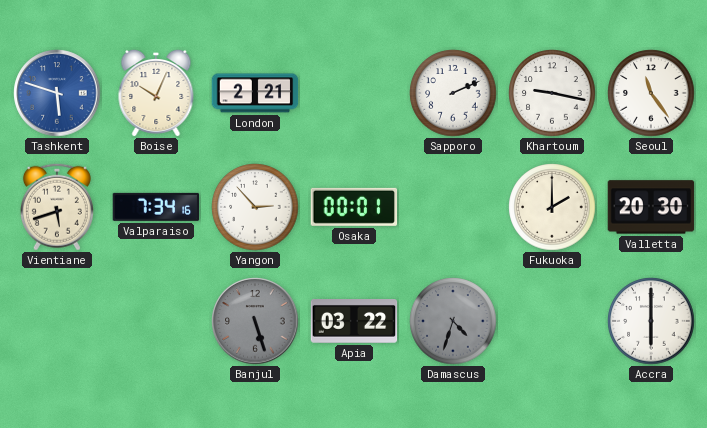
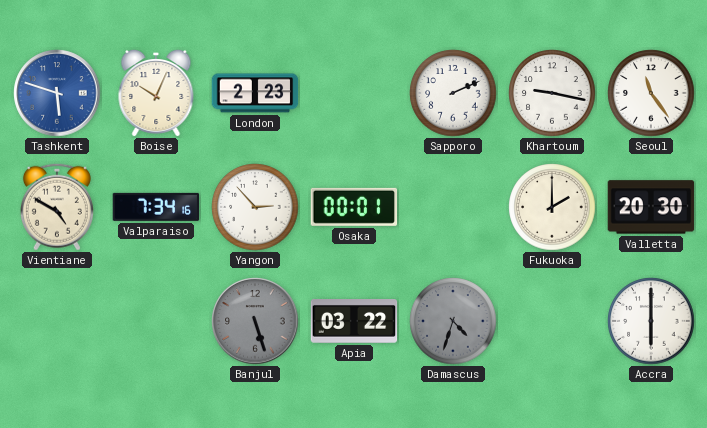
London: 2:21 -> 2:23 (255, 93)
Vientiane: 5:42 -> 4:50 (57, 207)
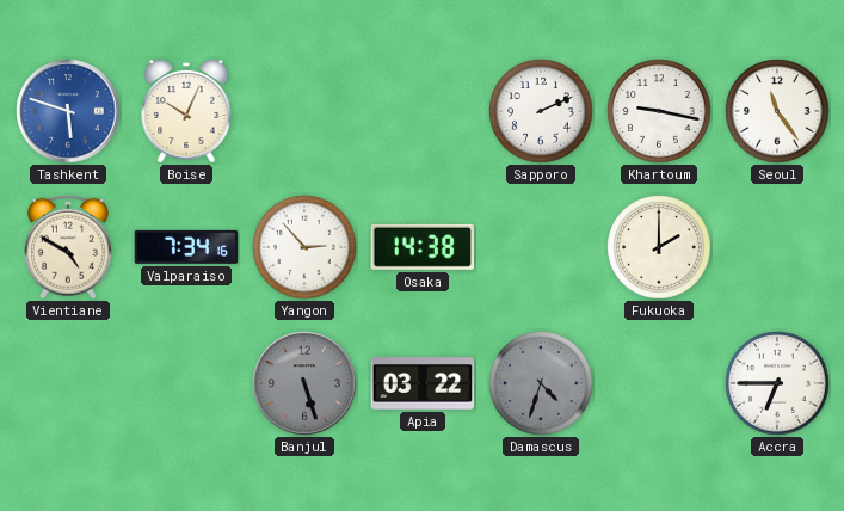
London: 2:23 -> none (255, 93)
Osaka: 00:01 -> 14:38 (423, 247)
Valletta: 20:30 -> none (651, 207)
Accra: 6:00 -> 6:45 (777, 383)
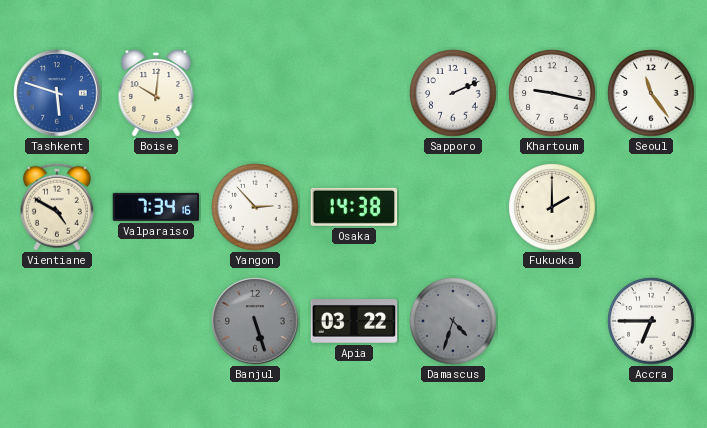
Boise: 10:04 -> 10:01 (156, 93)
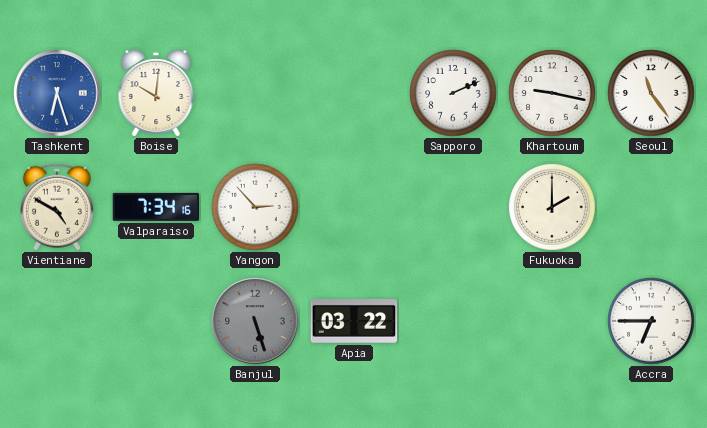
Tashkent: 5:48 -> 6:27 (57, 93)
Osaka: 14:38 -> none (354, 207)
Damascus: 4:33 -> none (453, 321)
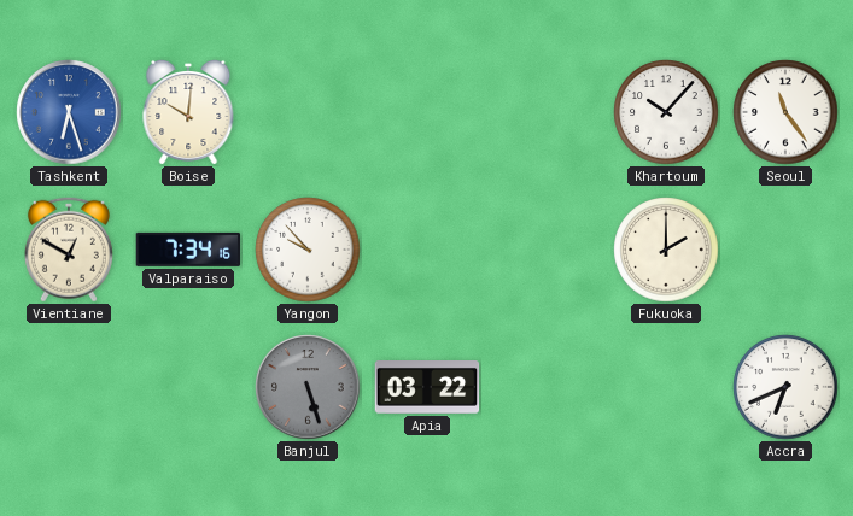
Sapporo: 2:11 -> none (453, 93)
Khartoum: 9:17 -> 10:07 (666, 112)
Vientiane: 4:50 -> 12:50 (69, 250)
Yangon: 2:53 -> 9:53 (308, 250)
Accra: 6:45 -> 6:41 (785, 387)
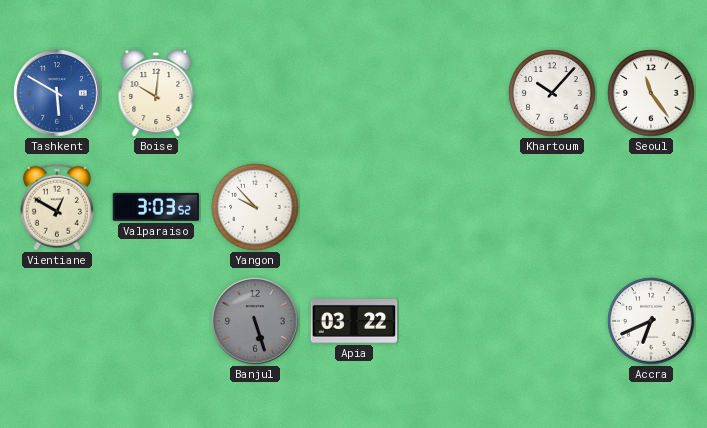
Tashkent: 6:27 -> 5:50 (57, 93)
Valparaiso: 7:34 -> 3:03 (156, 207)
Fukuoka: 2:00 -> none (666, 250)
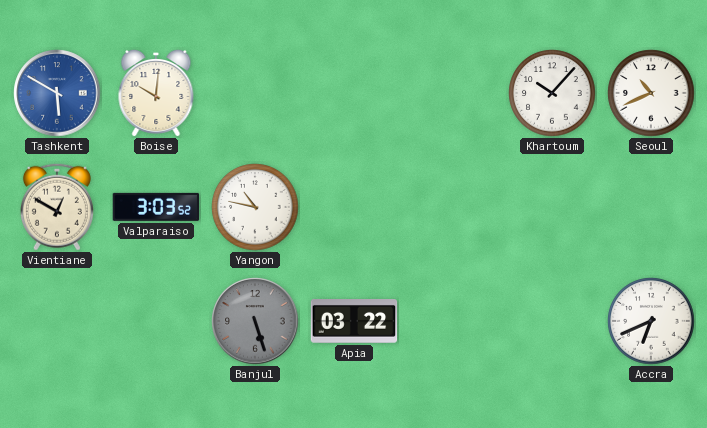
Seoul: 11:24 -> 10:41 (651, 93)
Yangon: 9:53 -> 10:47 (255, 207)
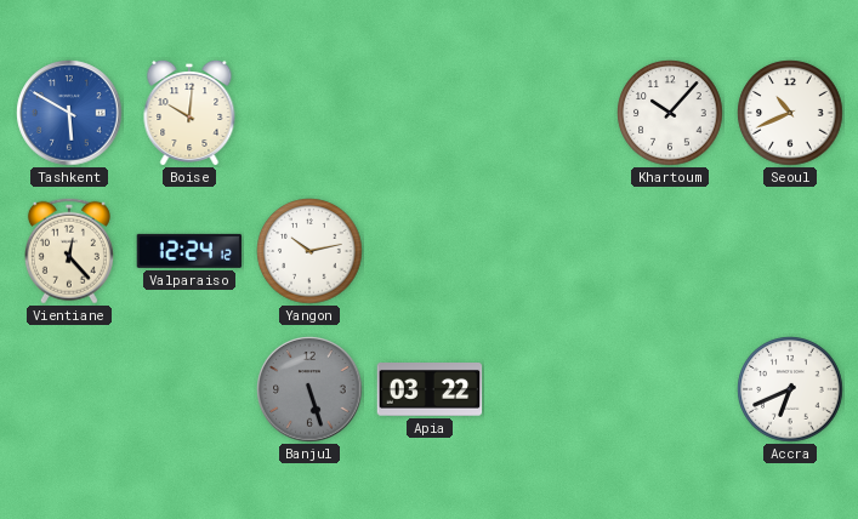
Vientiane: 12:50 -> 12:23 (69, 251)
Valparaiso: 3:03 -> 12:24 (189, 251)
Yangon: 10:47 -> 10:13 (309, 251)
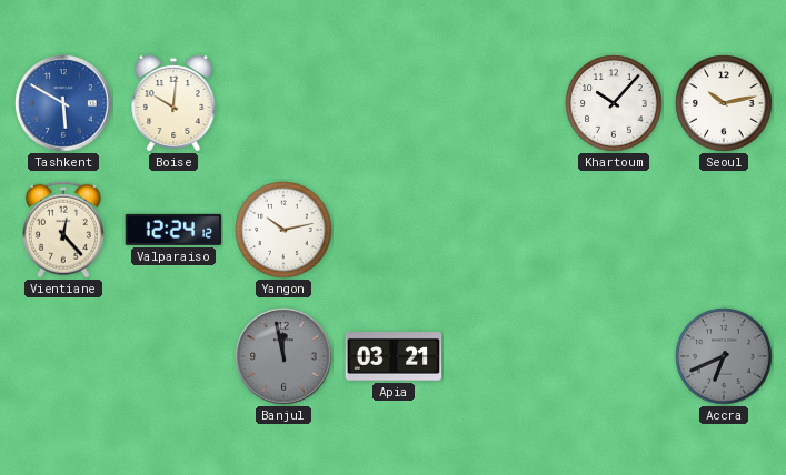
Seoul: 10:41 -> 10:13 (724, 103)
Banjul: 5:27 -> 11:58 (283, 356)
Apia: 03:22 -> 03:21 (394, 357)
Accra dial: white -> grey (724, 356)
